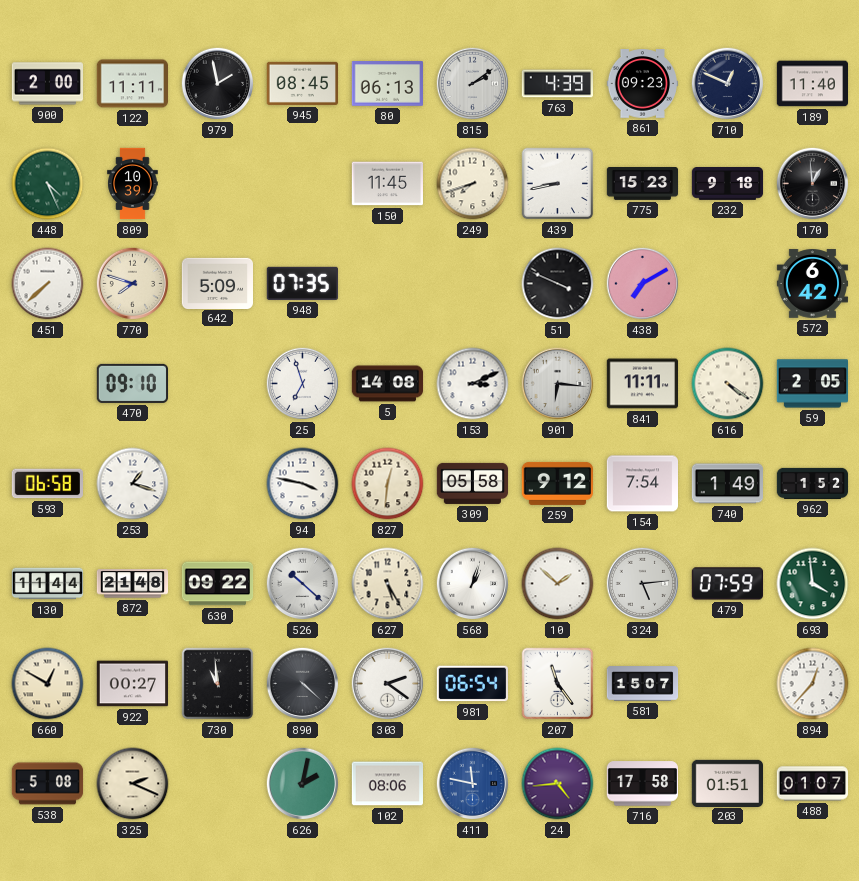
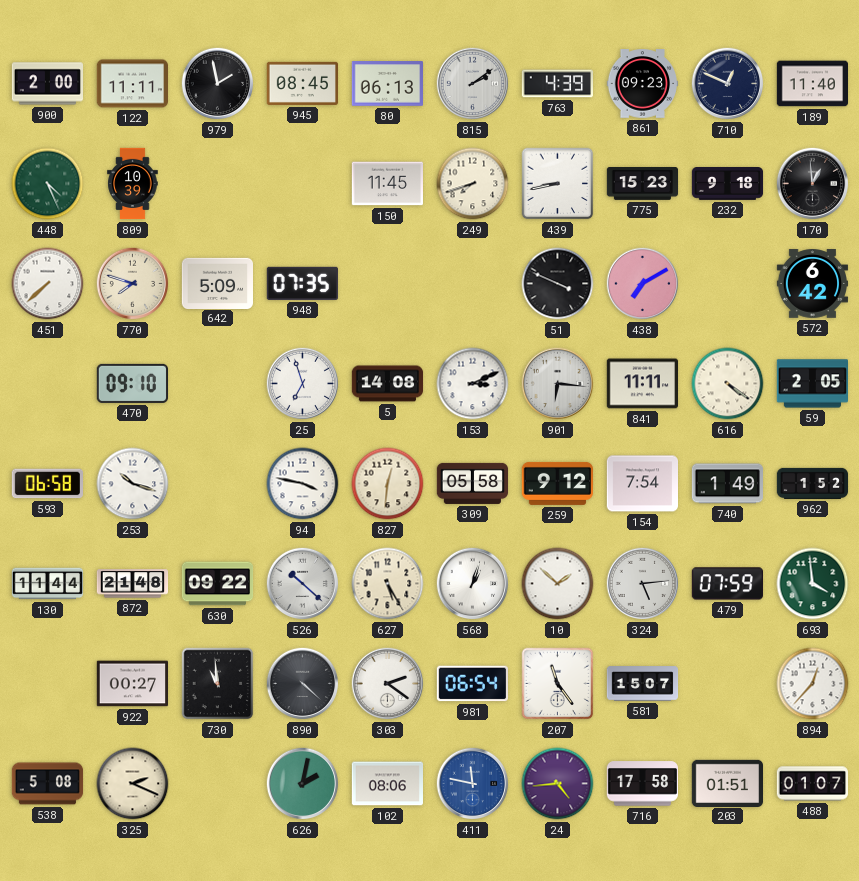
253: 1:18 -> 10:18 (133, 484)
660: 12:50 -> none (48, 684)
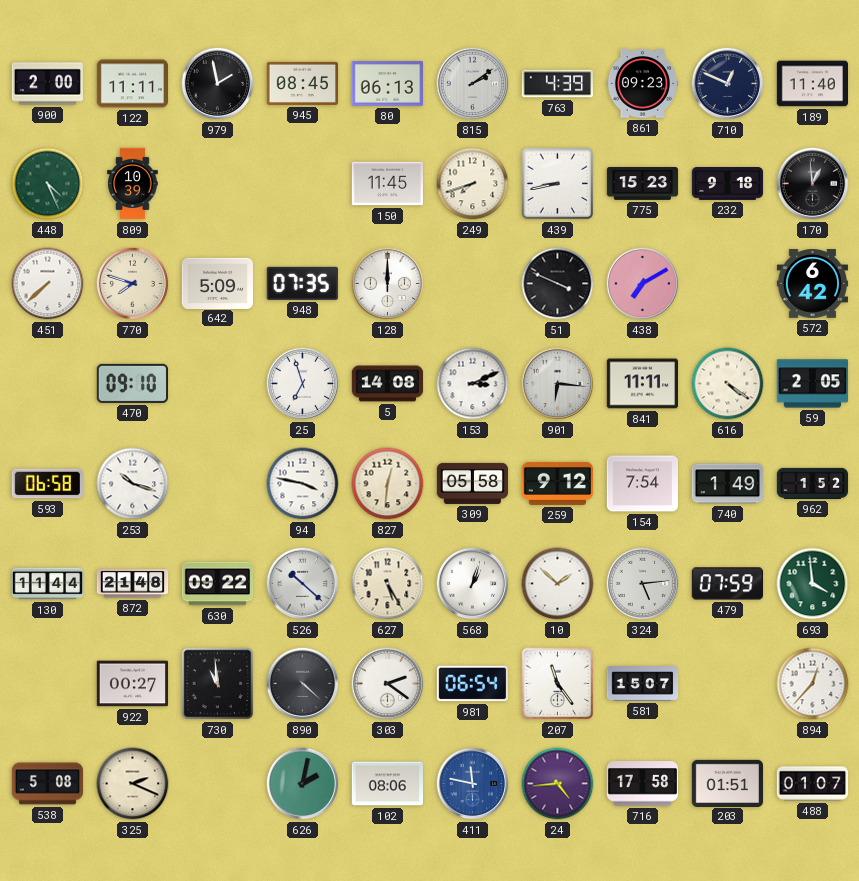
128: none -> 12:00 (388, 284)
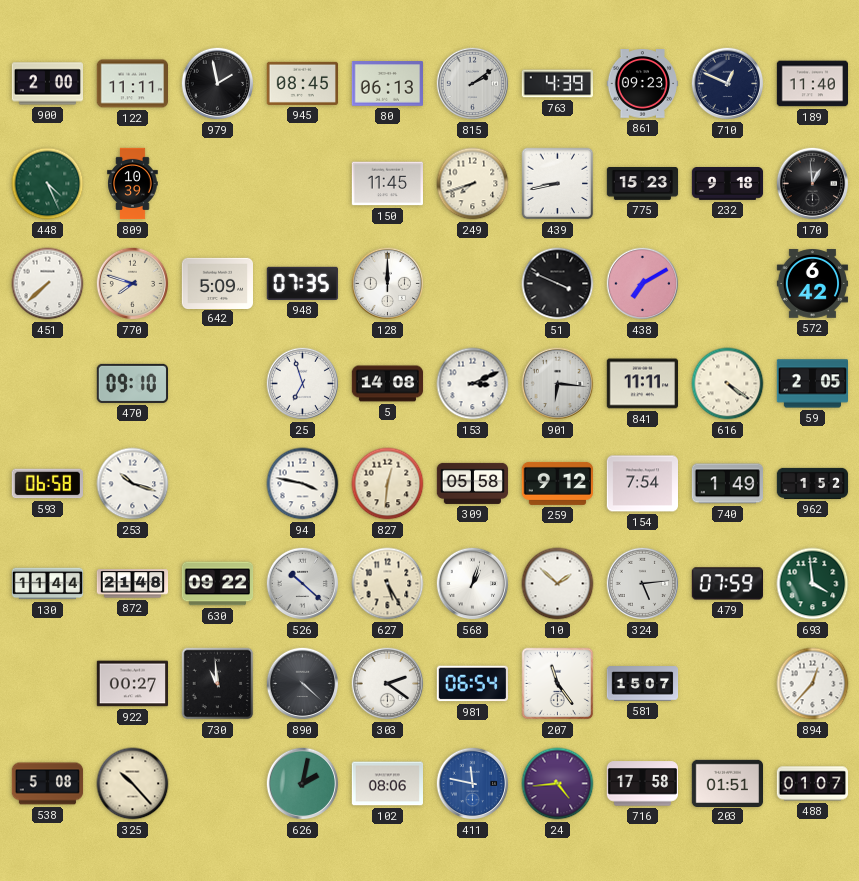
325: 2:19 -> 10:23 (133, 784)
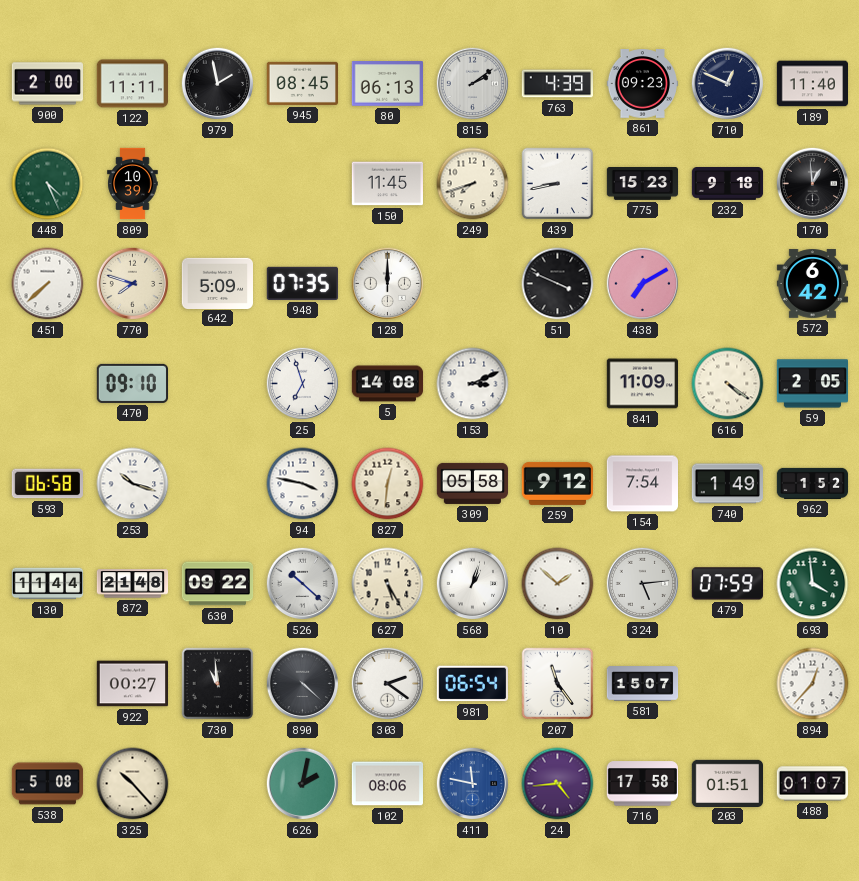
901: 6:16 -> none (558, 384)
841: 11:11 -> 11:09 (642, 384)
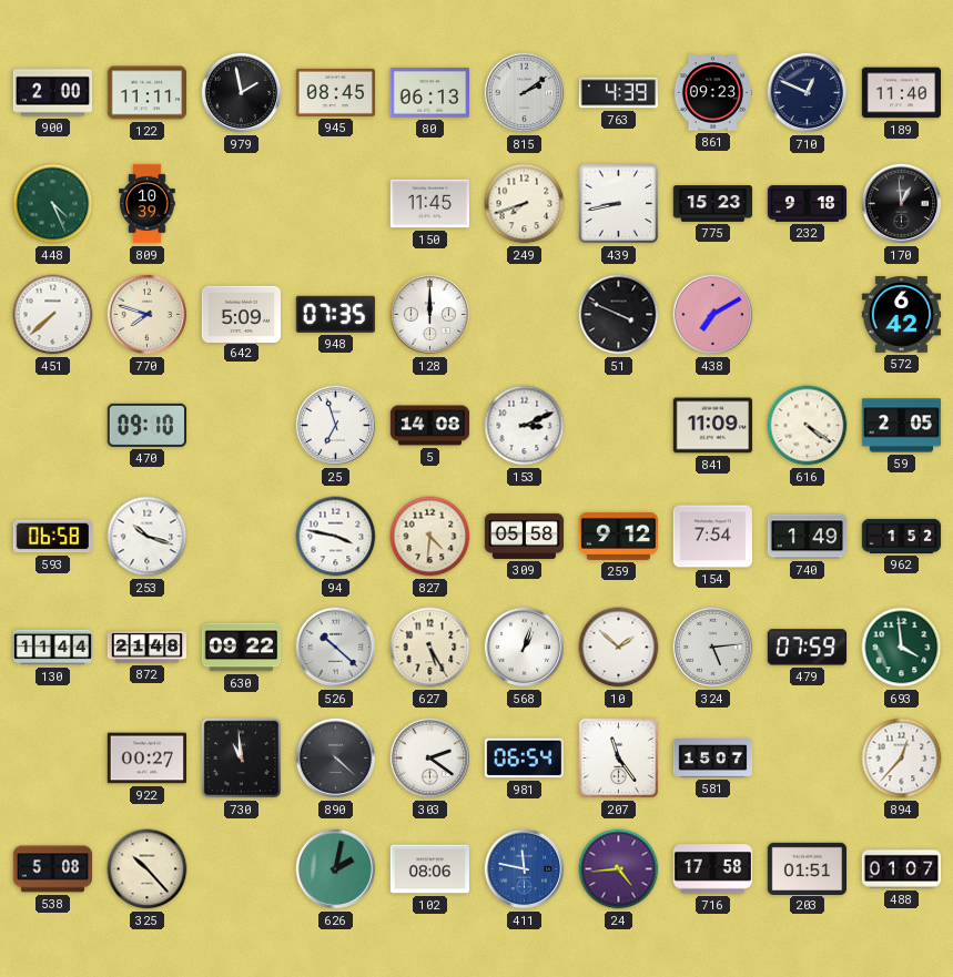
827: 12:31 -> 4:31 (430, 537)
